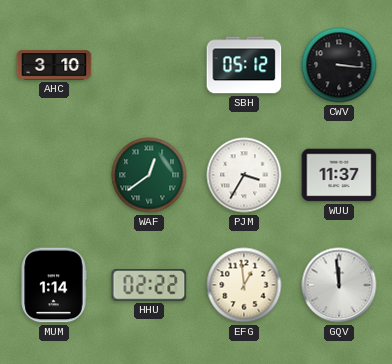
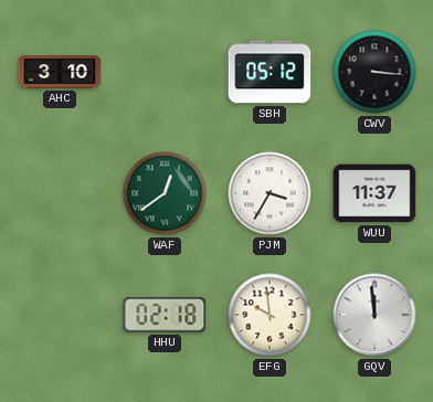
MUM: 1:14 -> none (54, 285)
HHU: 02:22 -> 02:18 (165, 315)
EFG: 12:59 -> 9:59 (270, 315)
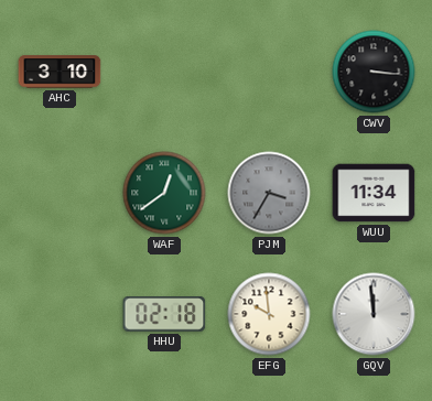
SBH: 05:12 -> none (270, 72)
PJM dial: white -> grey (269, 193)
WUU: 11:37 -> 11:34 (374, 193)
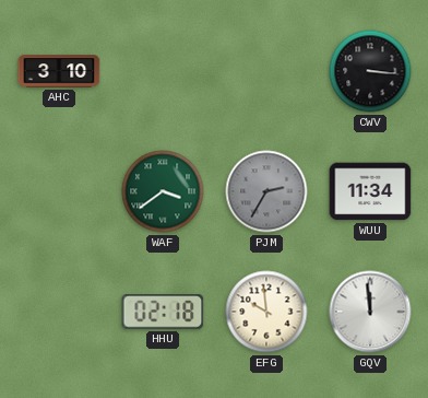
WAF: 12:39 -> 3:39 (163, 191)
PJM: 3:35 -> 2:35 (266, 191)
